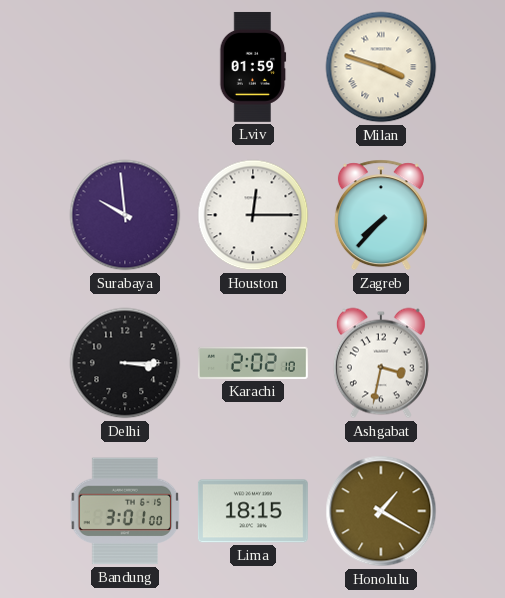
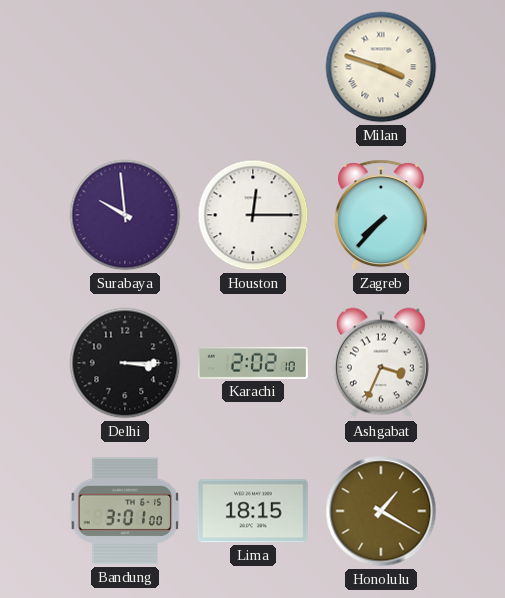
Lviv: 01:59 -> none (253, 67)
Ashgabat: 3:32 -> 3:34 (381, 363)
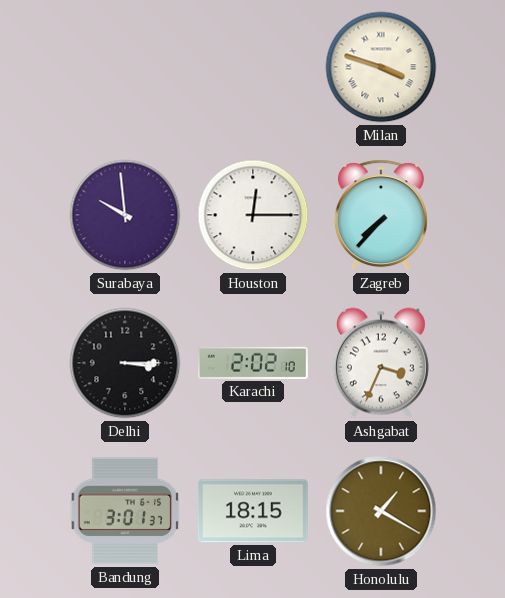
Bandung: 3:01:00 -> 3:01:37 (125, 511)
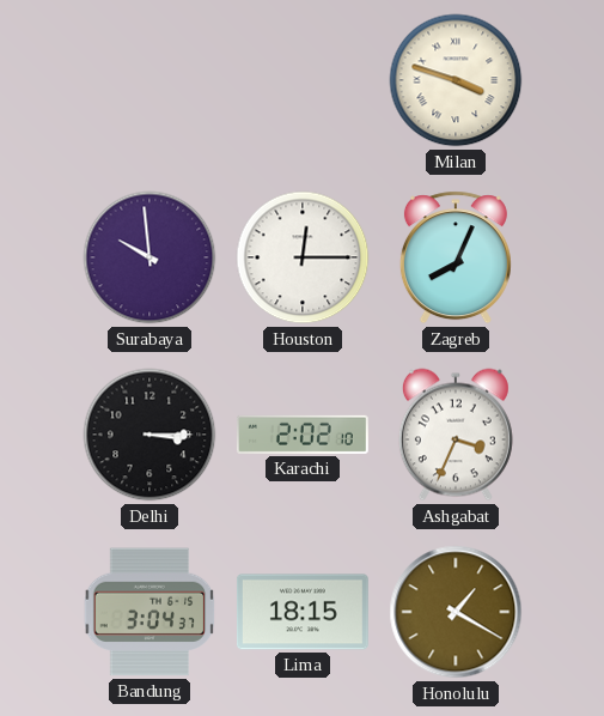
Zagreb: 7:37 -> 8:04 (456, 257)
Bandung: 3:01 -> 3:04 (150, 612)
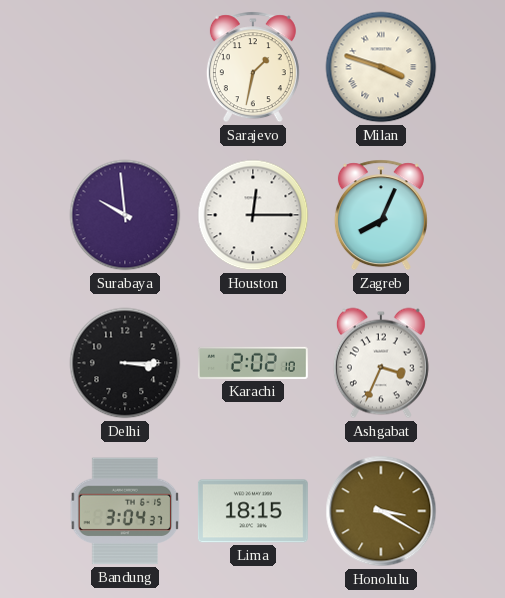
Sarajevo: none -> 1:32 (253, 67)
Honolulu: 1:20 -> 3:20 (381, 511)
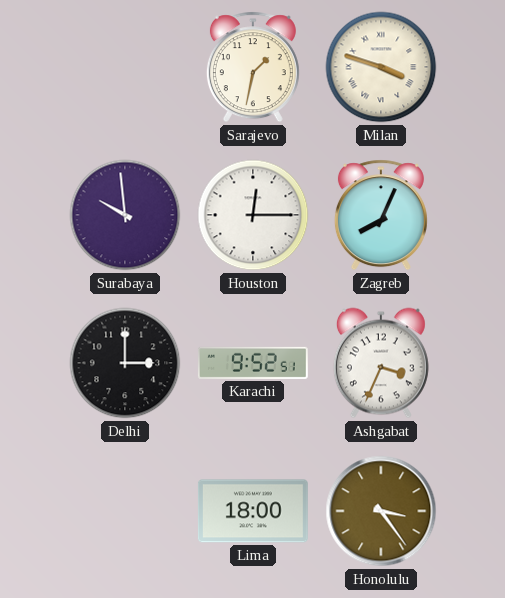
Delhi: 3:15 -> 3:00 (125, 363)
Karachi: 2:02 -> 9:52 (253, 363)
Bandung: 3:04 -> none (125, 511)
Lima: 18:15 -> 18:00 (253, 511)
Honolulu: 3:20 -> 3:24 (381, 511)
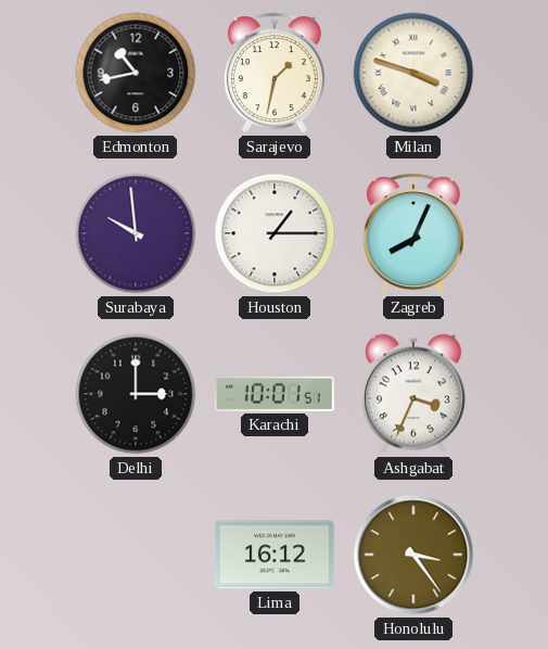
Edmonton: none -> 10:43 (136, 73)
Houston: 12:15 -> 1:15 (275, 233)
Karachi: 9:52 -> 10:01 (275, 394)
Lima: 18:00 -> 16:12 (275, 555)
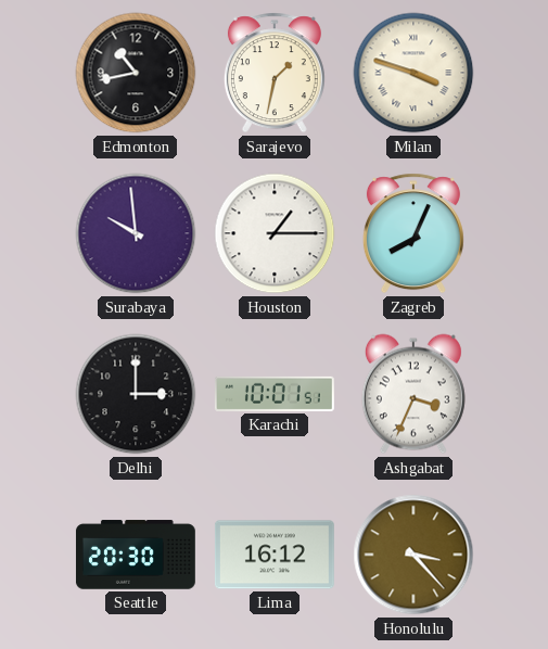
Seattle: none -> 20:30 (136, 555)
Honolulu: 3:24 -> 3:23 (413, 555)
